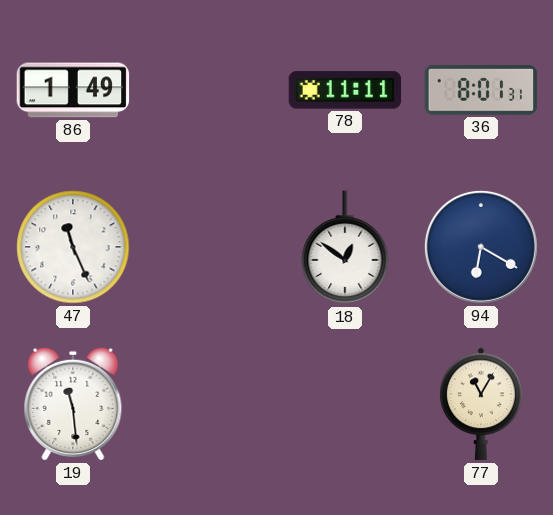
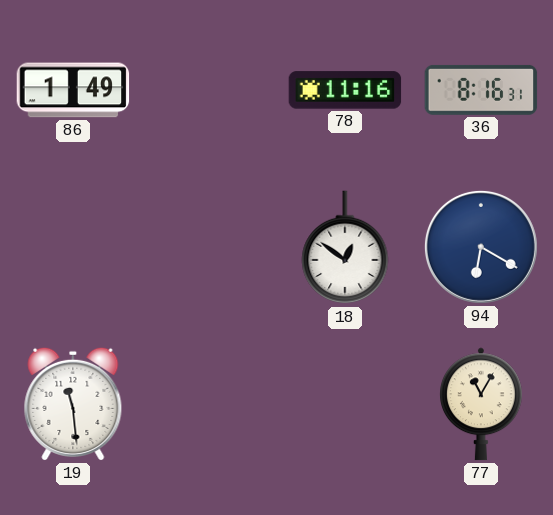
78: 11:11 -> 11:16 (345, 90)
36: 8:01 -> 8:16 (481, 90)
47: 11:26 -> none (73, 247)
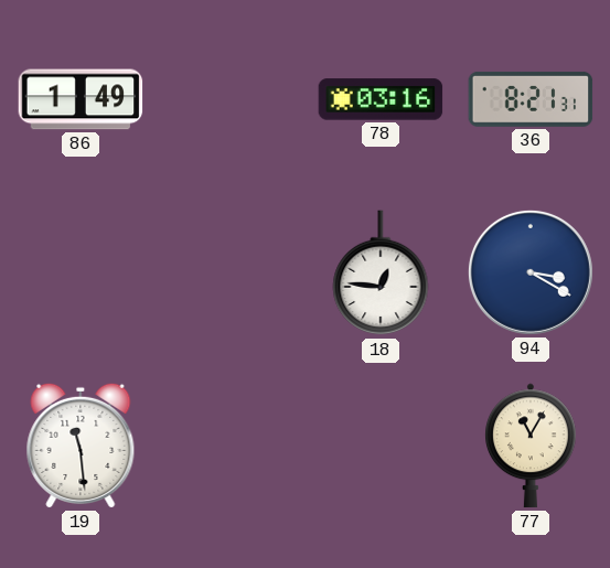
78: 11:16 -> 03:16 (381, 99)
36: 8:16 -> 8:21 (531, 99)
18: 12:51 -> 12:46 (381, 274)
94: 6:20 -> 3:20 (531, 272)
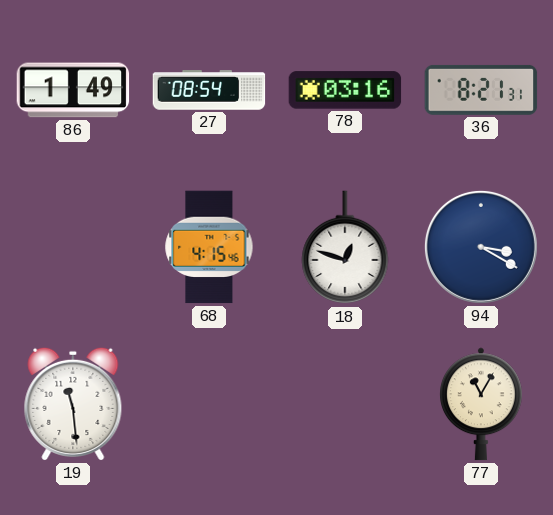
27: none -> 08:54 (209, 90)
68: none -> 4:15 (209, 247)
18: 12:46 -> 12:48 (345, 248)
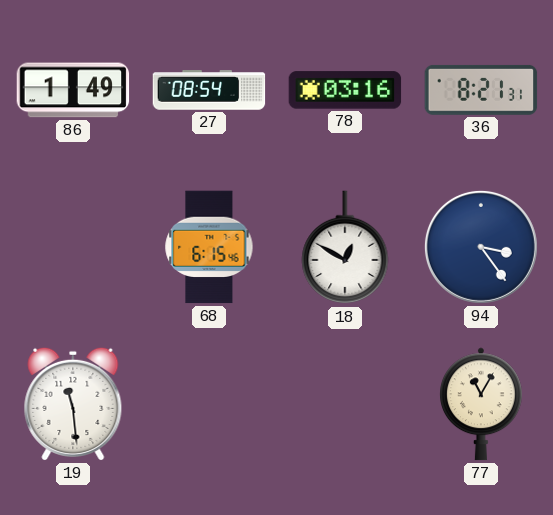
68: 4:15 -> 6:15 (209, 247)
18: 12:48 -> 12:50 (345, 248)
94: 3:20 -> 3:24 (481, 247)
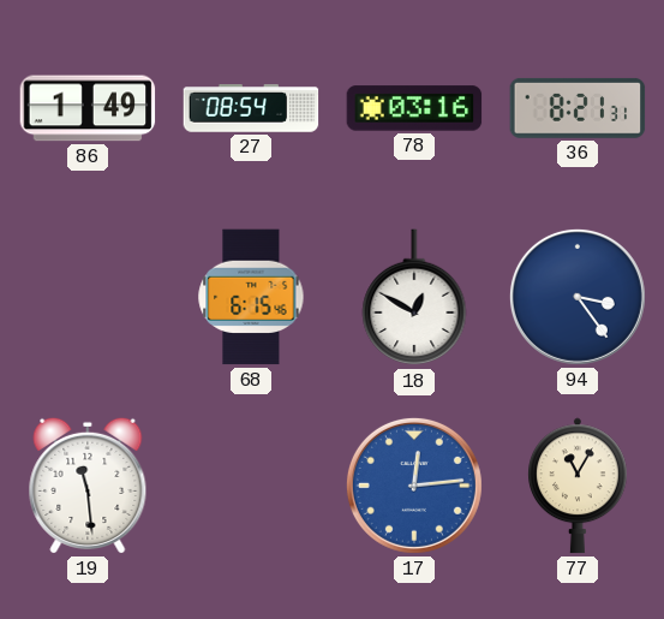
17: none -> 12:14 (414, 486)
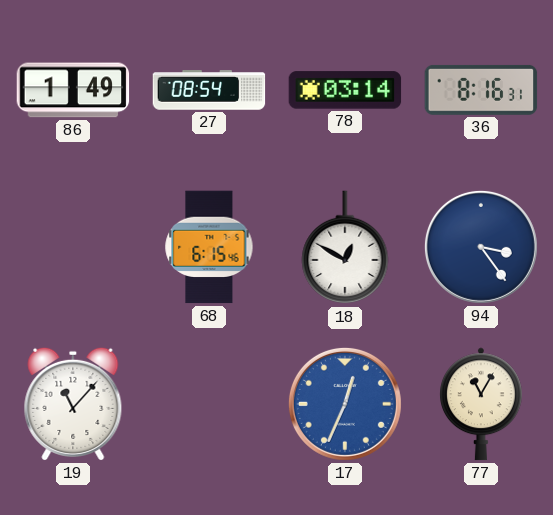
78: 03:16 -> 03:14 (345, 90)
36: 8:21 -> 8:16 (481, 90)
19: 11:29 -> 11:07 (73, 404)
17: 12:14 -> 12:34 (345, 404)
